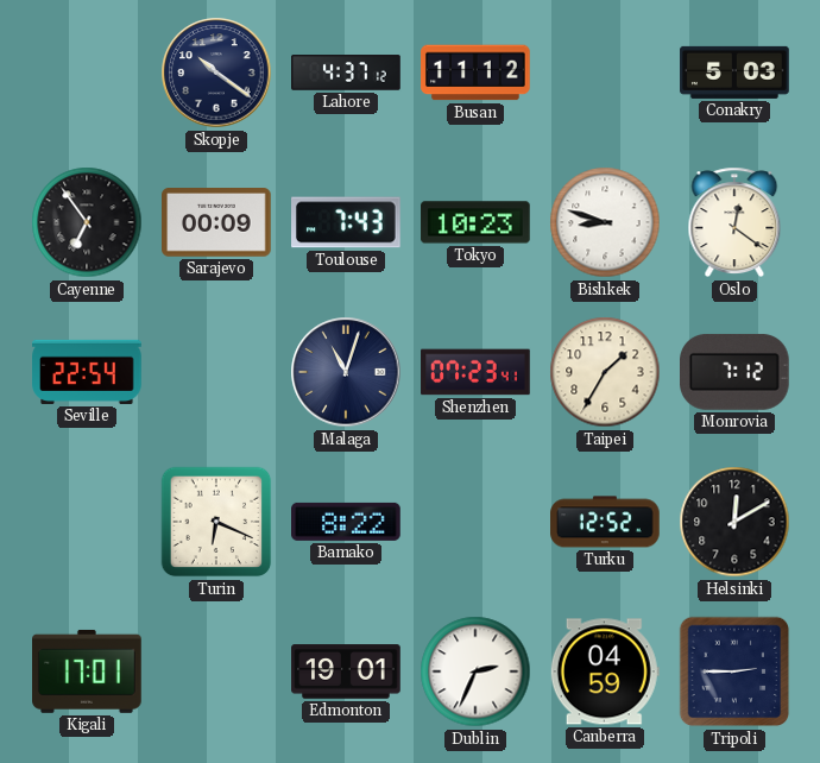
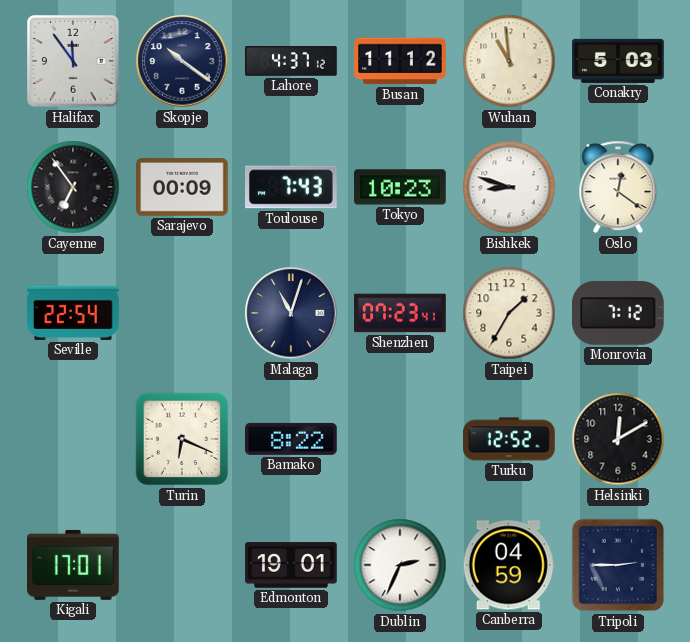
Halifax: none -> 11:54 (73, 61)
Wuhan: none -> 10:59 (509, 61)
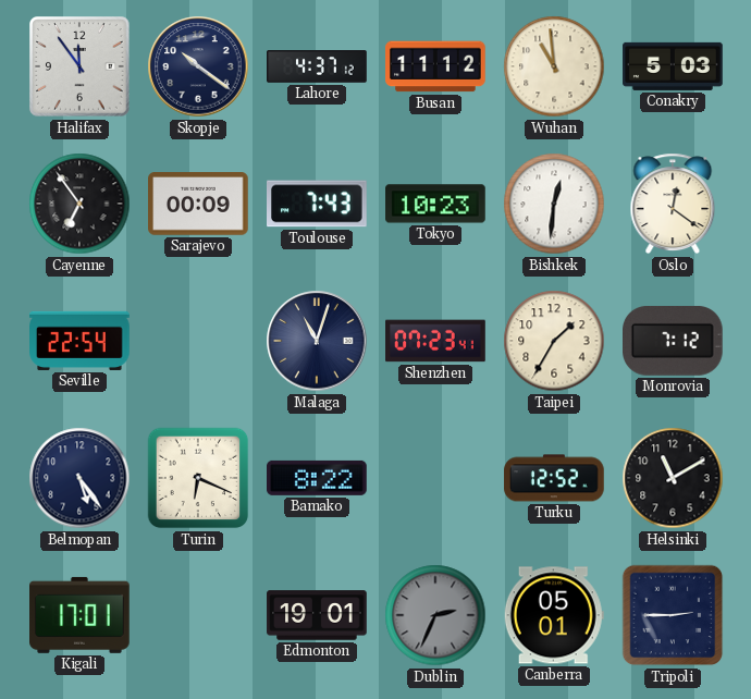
Bishkek: 8:48 -> 12:31 (554, 204)
Belmopan: none -> 5:24 (79, 478)
Helsinki: 12:10 -> 11:10 (673, 478)
Dublin dial: white -> grey (435, 615)
Canberra: 04:59 -> 05:01 (554, 615)
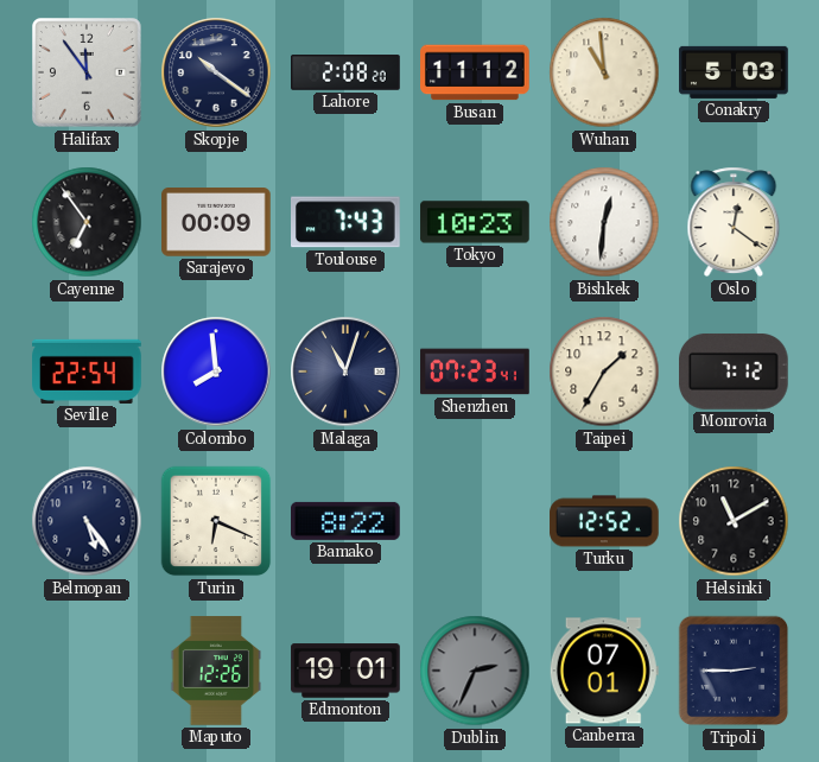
Lahore: 4:37 -> 2:08 (345, 72)
Colombo: none -> 7:59 (216, 372)
Kigali: 17:01 -> none (81, 615)
Maputo: none -> 12:26 (215, 671)
Canberra: 05:01 -> 07:01 (604, 671)
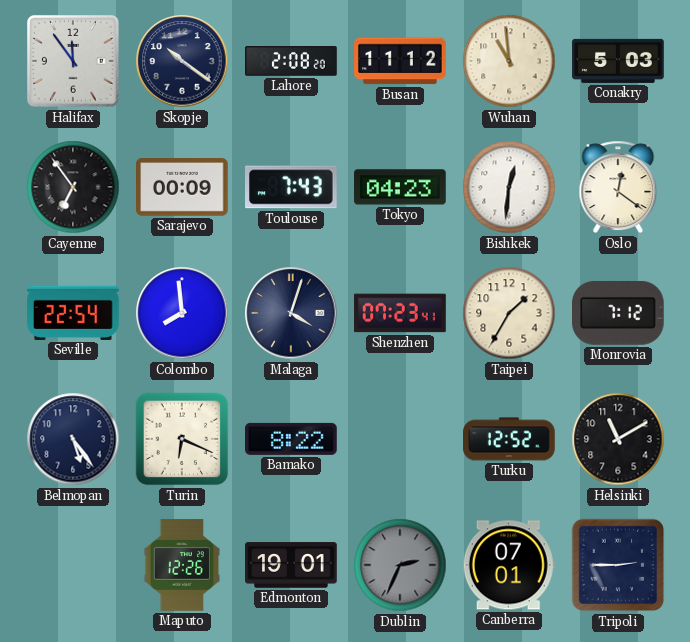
Tokyo: 10:23 -> 04:23 (400, 187)
Malaga: 11:03 -> 4:03 (291, 313)
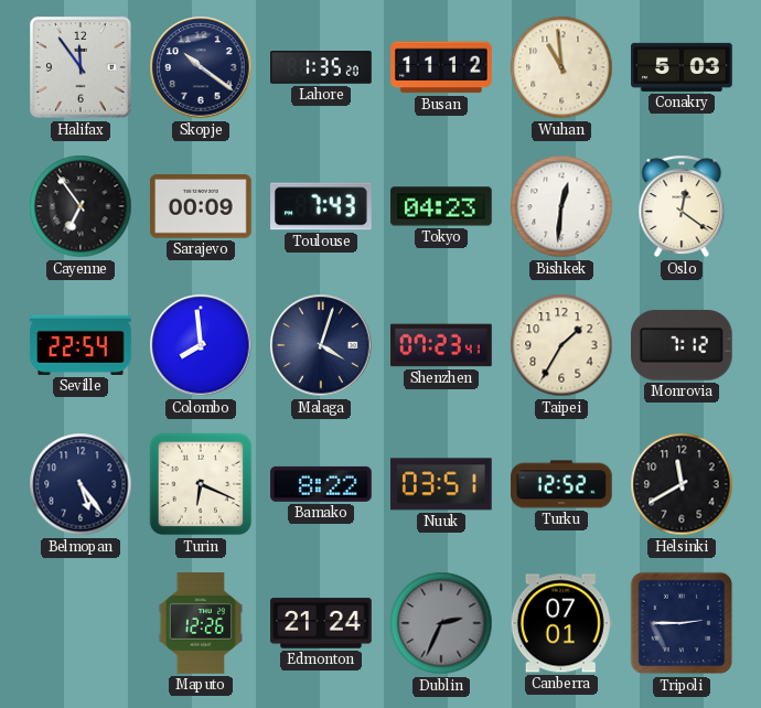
Lahore: 2:08 -> 1:35 (321, 67)
Nuuk: none -> 03:51 (441, 484)
Helsinki: 11:10 -> 11:40 (682, 484)
Edmonton: 19:01 -> 21:24 (321, 623)
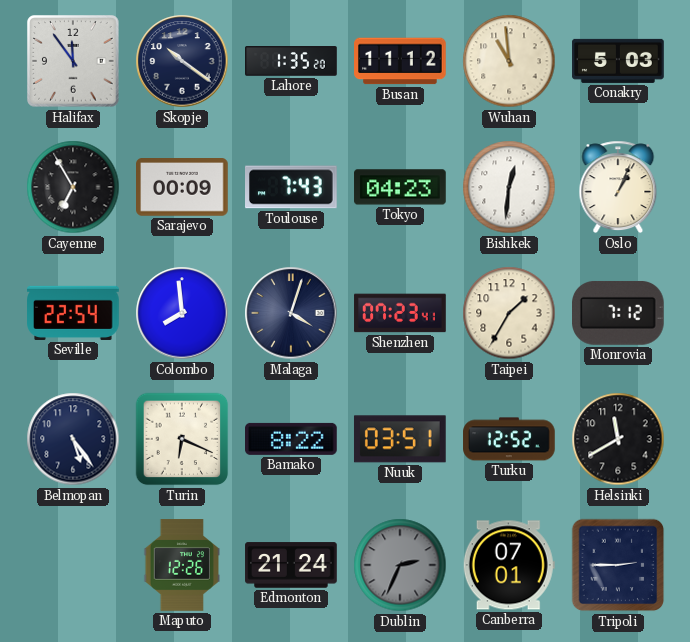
Cayenne: 6:54 -> 6:55 (73, 187)
Oslo: 12:21 -> 1:04 (618, 187)
